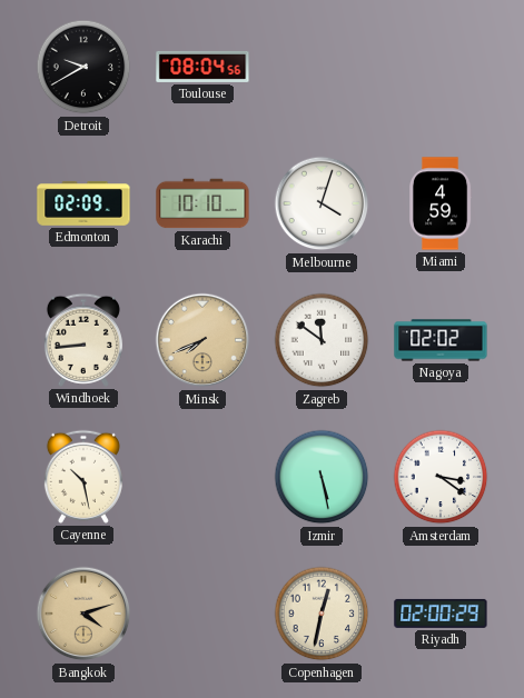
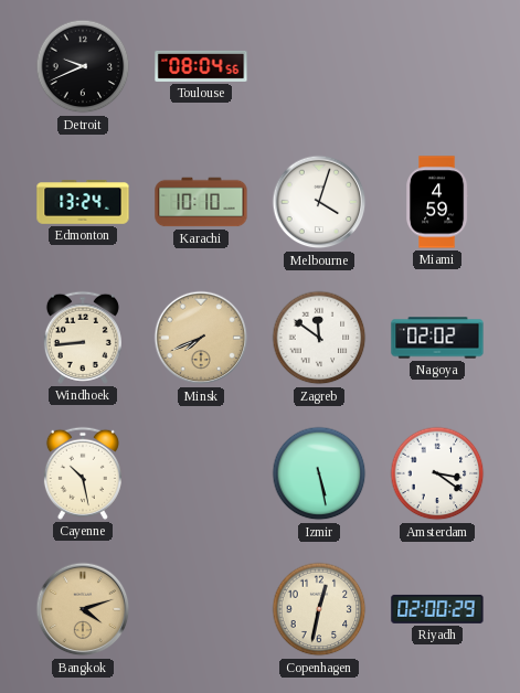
Detroit: 9:40 -> 9:41 (83, 66)
Edmonton: 02:09 -> 13:24 (83, 202)
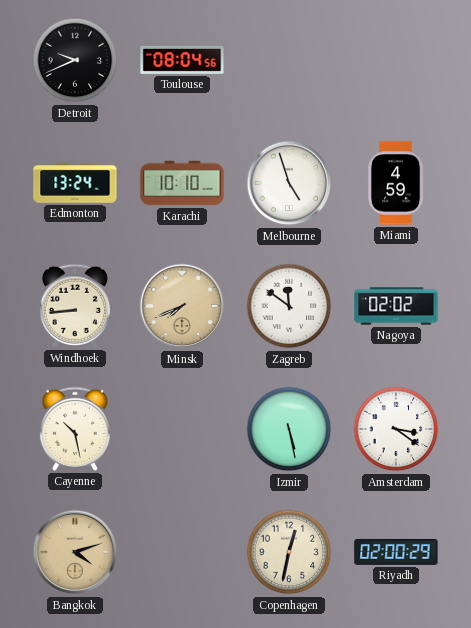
Melbourne: 4:03 -> 4:57 (289, 183)
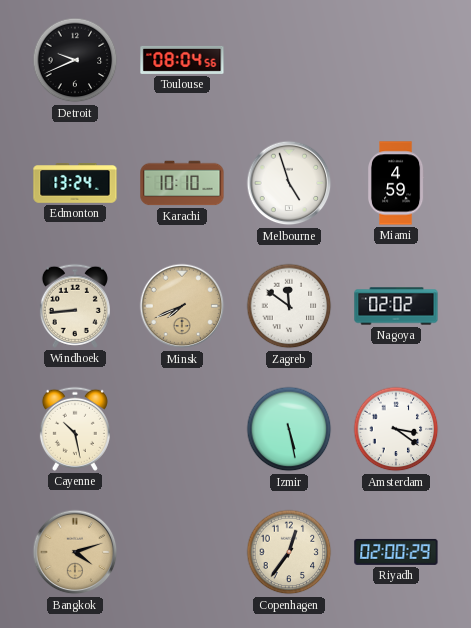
Copenhagen: 12:32 -> 12:36 (289, 552)
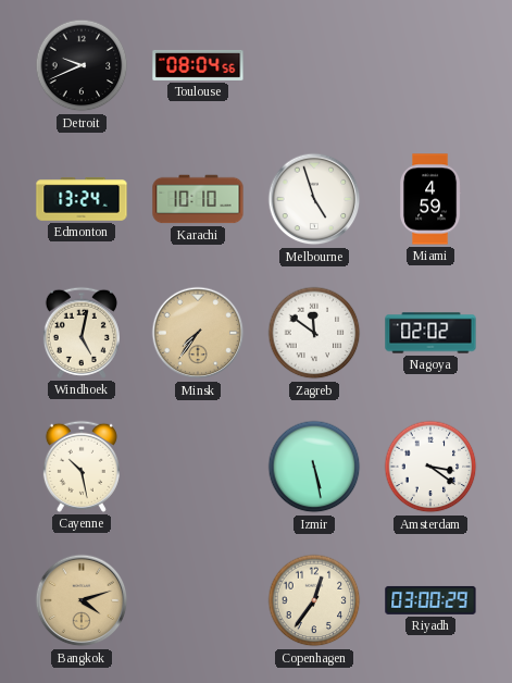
Windhoek: 8:44 -> 5:02 (82, 333)
Minsk: 7:41 -> 7:36 (198, 333)
Riyadh: 02:00 -> 03:00 (430, 600)
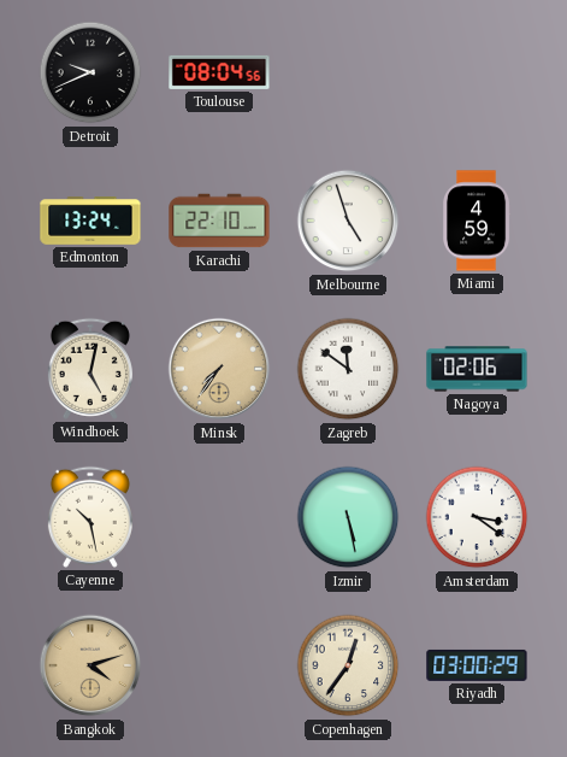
Karachi: 10:10 -> 22:10 (219, 221)
Nagoya: 02:02 -> 02:06 (477, 369)
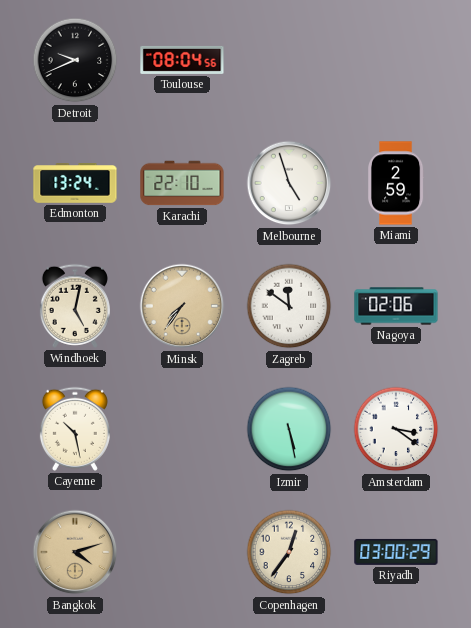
Miami: 4:59 -> 2:59 (397, 183)
